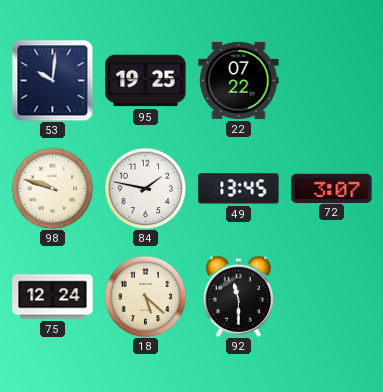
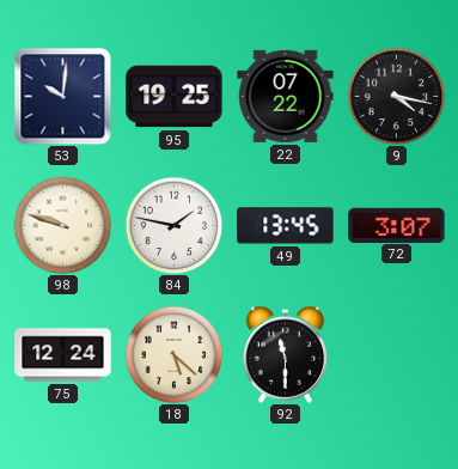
9: none -> 4:17 (396, 96)
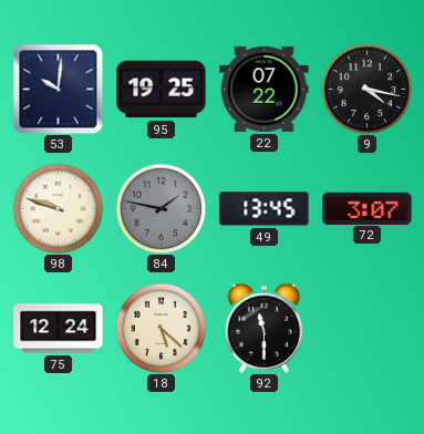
84 dial: white -> grey (161, 208)
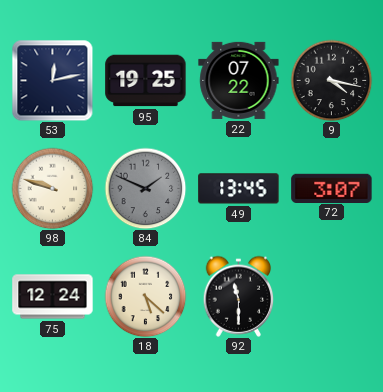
53: 10:01 -> 12:13 (52, 80)
84: 1:47 -> 1:49 (145, 188)
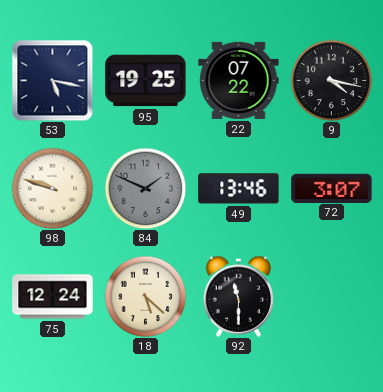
53: 12:13 -> 5:17 (52, 80)
49: 13:45 -> 13:46 (239, 189)
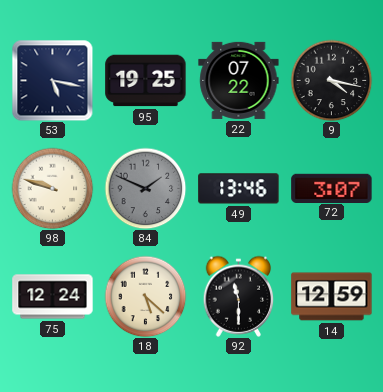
14: none -> 12:59 (332, 297)
